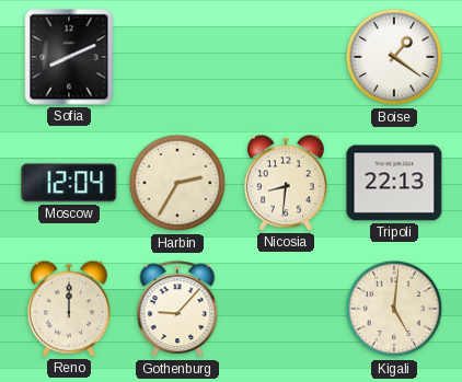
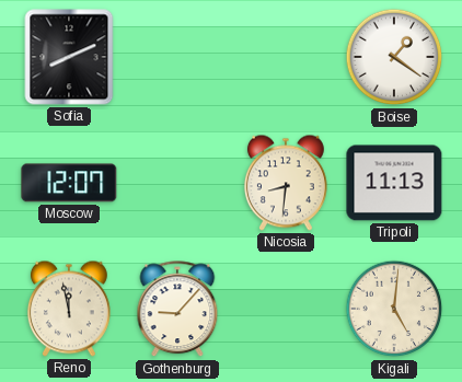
Moscow: 12:04 -> 12:07 (69, 183)
Harbin: 2:35 -> none (177, 183)
Tripoli: 22:13 -> 11:13 (394, 183)
Reno: 12:00 -> 11:58 (69, 309)
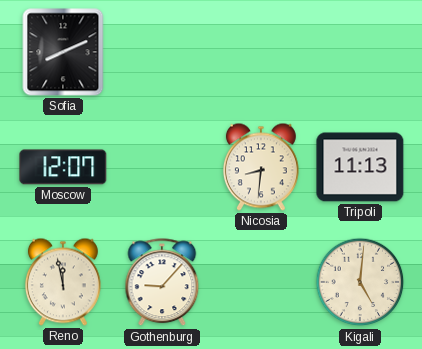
Boise: 1:21 -> none (394, 57)
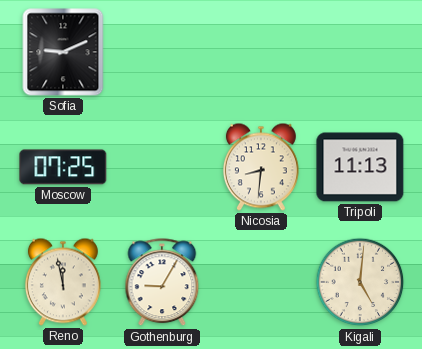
Sofia: 8:11 -> 9:11 (63, 52)
Moscow: 12:07 -> 07:25 (63, 167)
Gothenburg: 9:07 -> 9:05 (162, 283)
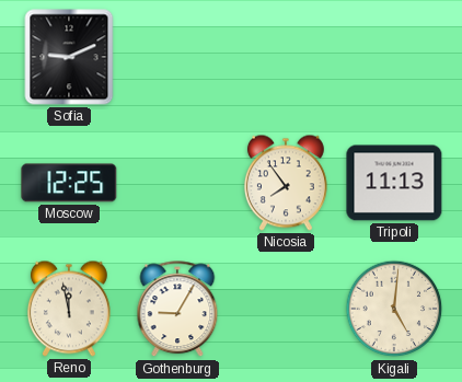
Moscow: 07:25 -> 12:25 (69, 183)
Nicosia: 8:31 -> 7:54 (286, 183)
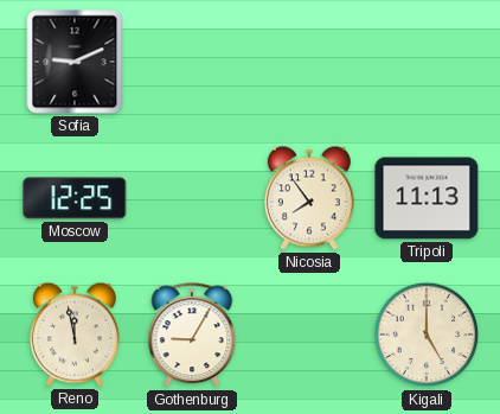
Kigali: 5:01 -> 5:00 (427, 335)
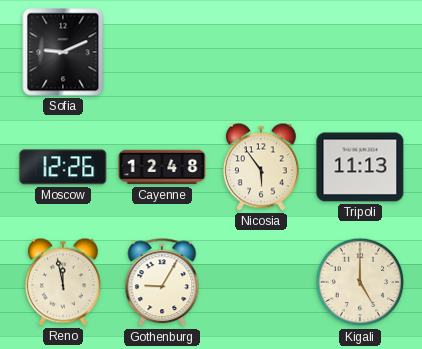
Moscow: 12:25 -> 12:26 (63, 167)
Cayenne: none -> 12:48 (162, 167)
Nicosia: 7:54 -> 5:54 (261, 167)
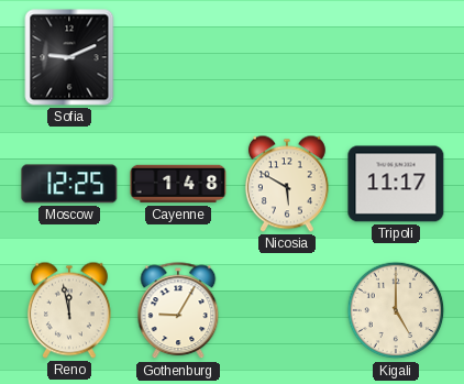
Moscow: 12:26 -> 12:25 (69, 184)
Cayenne: 12:48 -> 1:48 (178, 184)
Nicosia: 5:54 -> 5:50 (287, 184)
Tripoli: 11:13 -> 11:17 (396, 184)
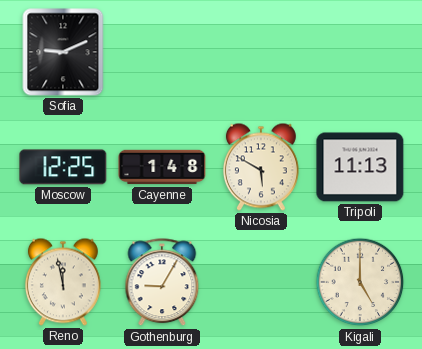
Tripoli: 11:17 -> 11:13 (360, 167)
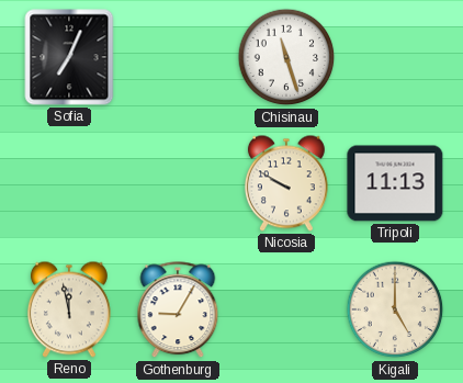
Sofia: 9:11 -> 7:04 (69, 57)
Chisinau: none -> 11:27 (286, 57)
Moscow: 12:25 -> none (63, 167)
Cayenne: 1:48 -> none (162, 167)
Nicosia: 5:50 -> 9:50 (286, 183)
